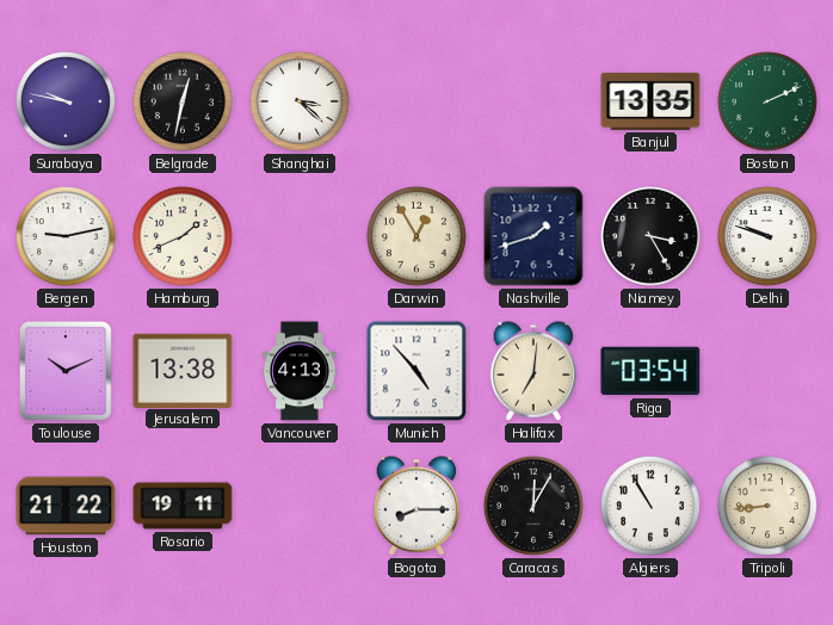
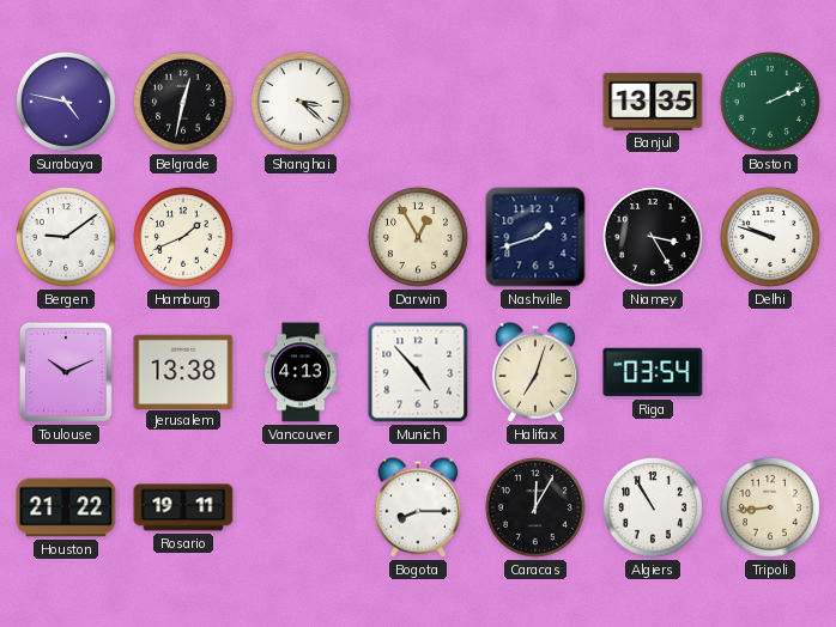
Surabaya: 9:47 -> 4:47 (66, 102)
Bergen: 9:13 -> 9:09 (66, 237)
Halifax: 7:01 -> 7:03 (534, 372)
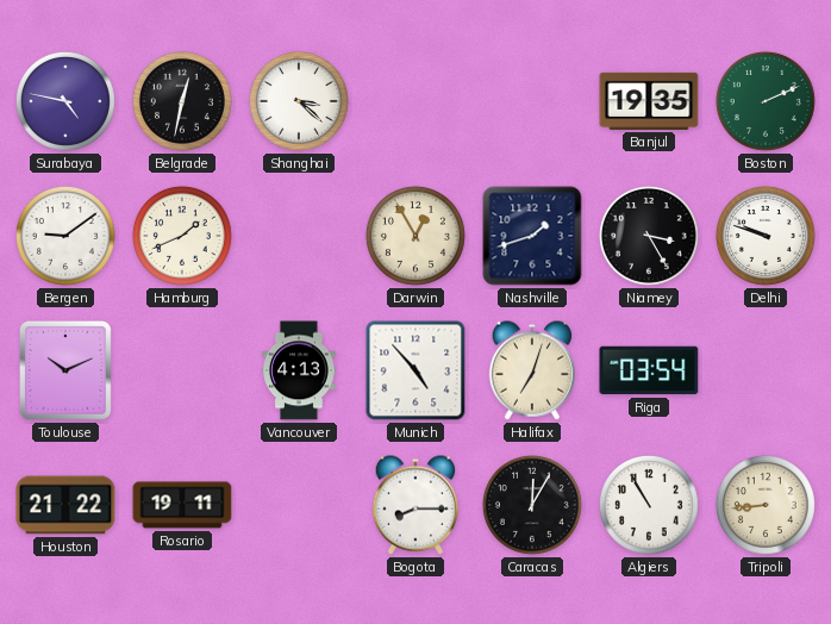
Banjul: 13:35 -> 19:35 (649, 101)
Jerusalem: 13:38 -> none (183, 371)
